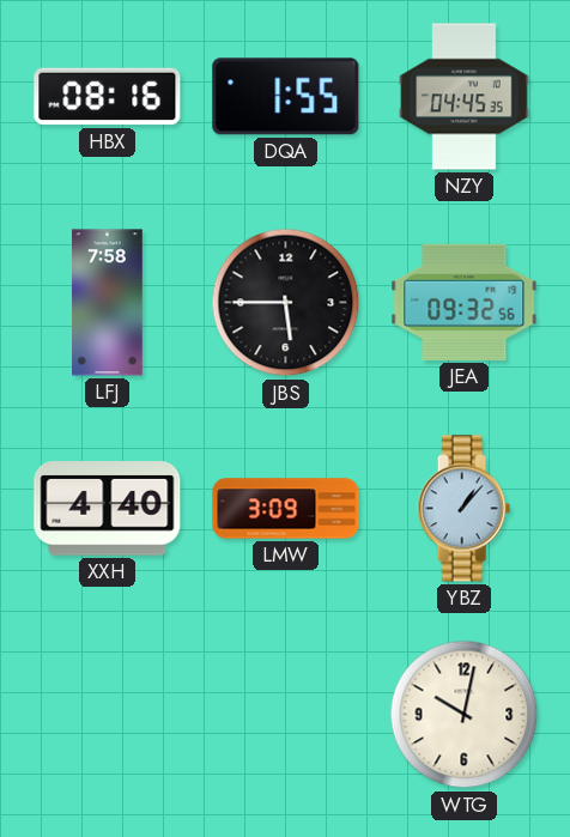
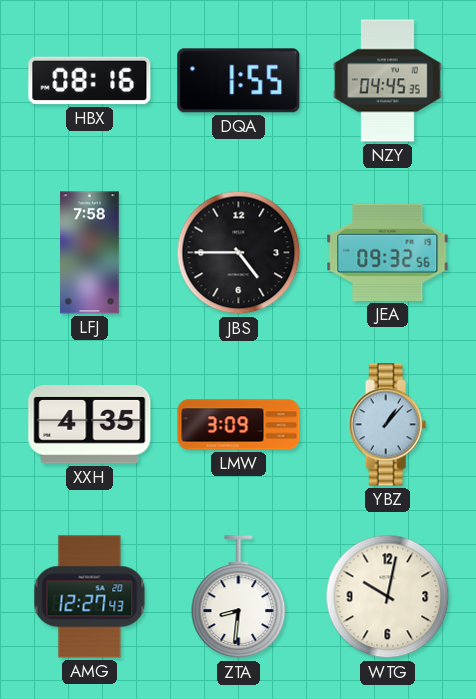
JBS: 5:45 -> 4:45 (239, 253)
XXH: 4:40 -> 4:35 (90, 425)
AMG: none -> 12:27 (90, 597)
ZTA: none -> 8:31 (239, 597)
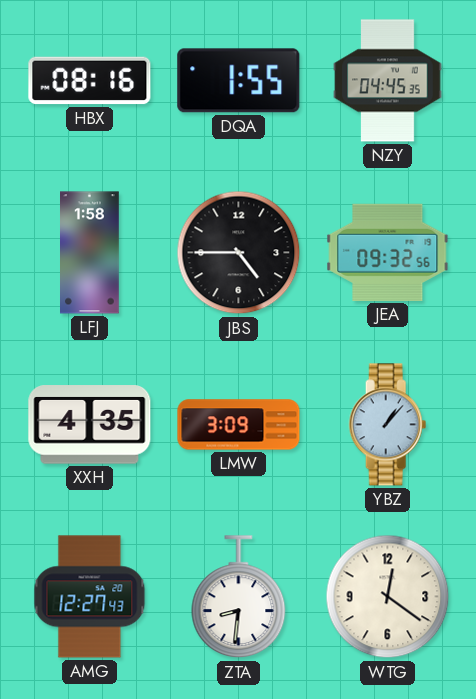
LFJ: 7:58 -> 1:58 (90, 253)
WTG: 10:02 -> 12:21 (388, 597)
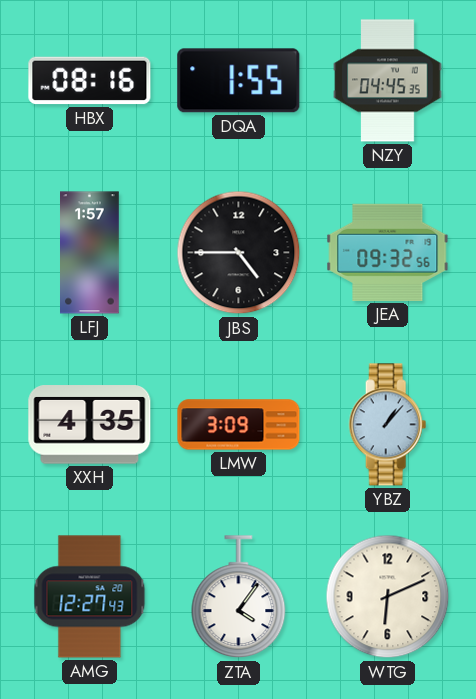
LFJ: 1:58 -> 1:57 (90, 253)
ZTA: 8:31 -> 4:06 (239, 597)
WTG: 12:21 -> 6:11 (388, 597)
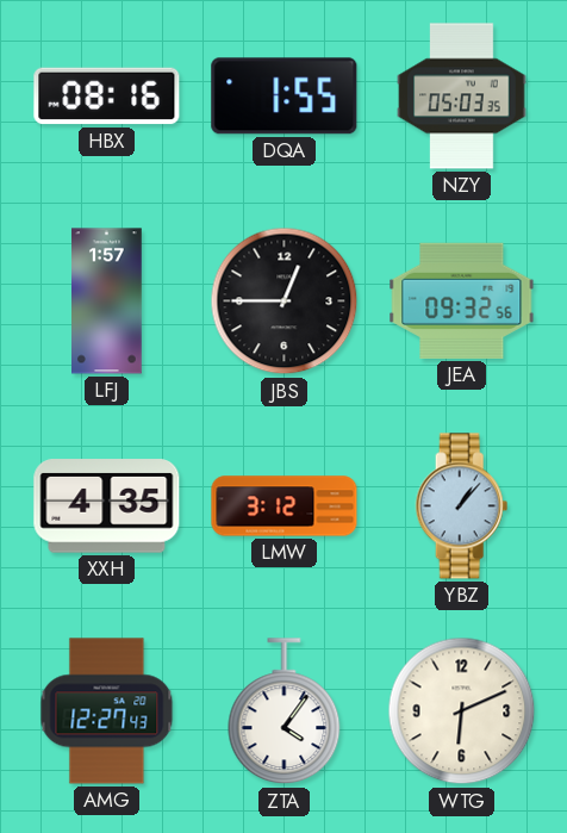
NZY: 04:45 -> 05:03 (462, 97)
JBS: 4:45 -> 12:45 (285, 302)
LMW: 3:09 -> 3:12 (285, 506)
